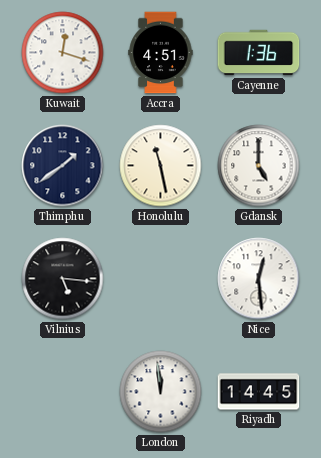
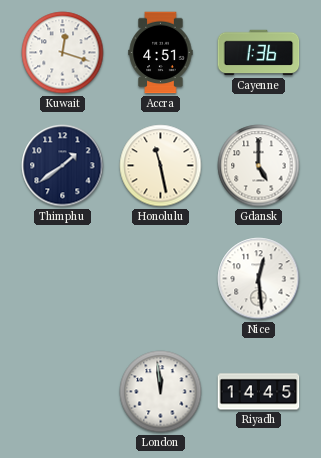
Vilnius: 5:16 -> none (63, 279)
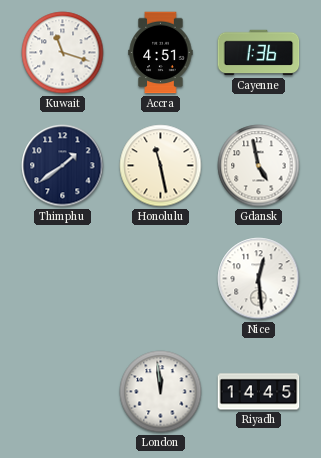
Kuwait: 12:18 -> 11:18 (63, 53)
Gdansk: 5:00 -> 4:58 (259, 166)
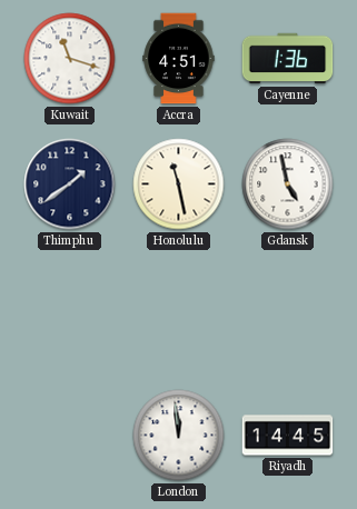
Nice: 12:29 -> none (259, 279)
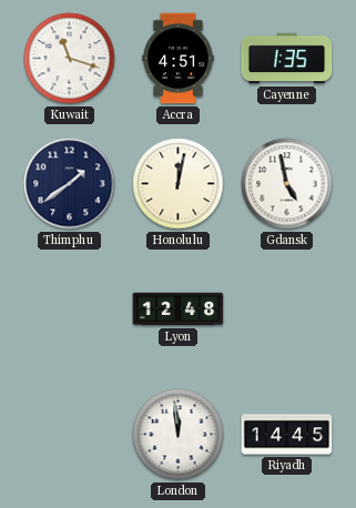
Cayenne: 1:36 -> 1:35 (287, 59)
Honolulu: 11:28 -> 12:02 (179, 184)
Lyon: none -> 12:48 (179, 309)
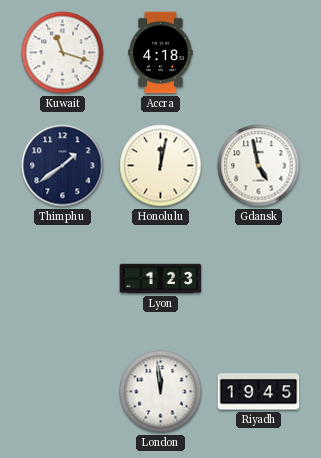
Accra: 4:51 -> 4:18 (161, 53)
Cayenne: 1:35 -> none (287, 59)
Lyon: 12:48 -> 1:23 (161, 279)
Riyadh: 14:45 -> 19:45 (259, 392)
